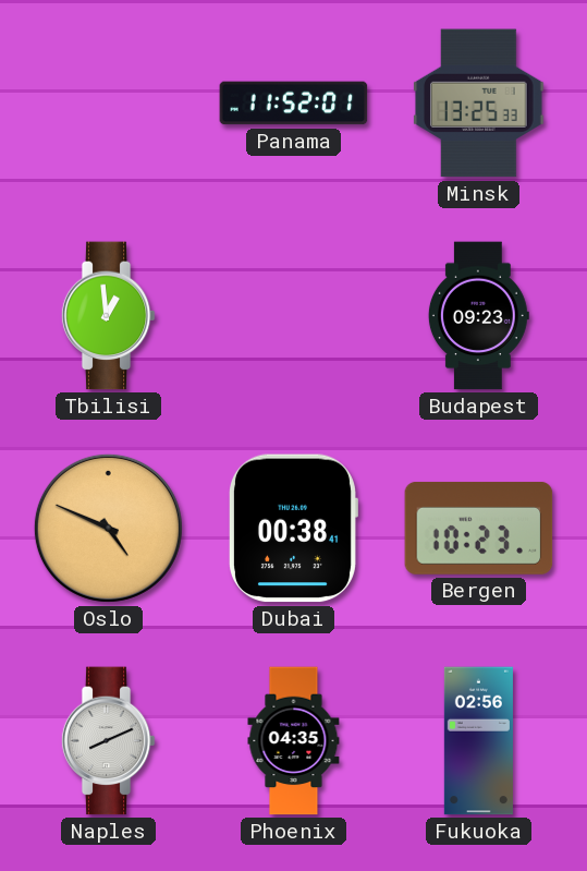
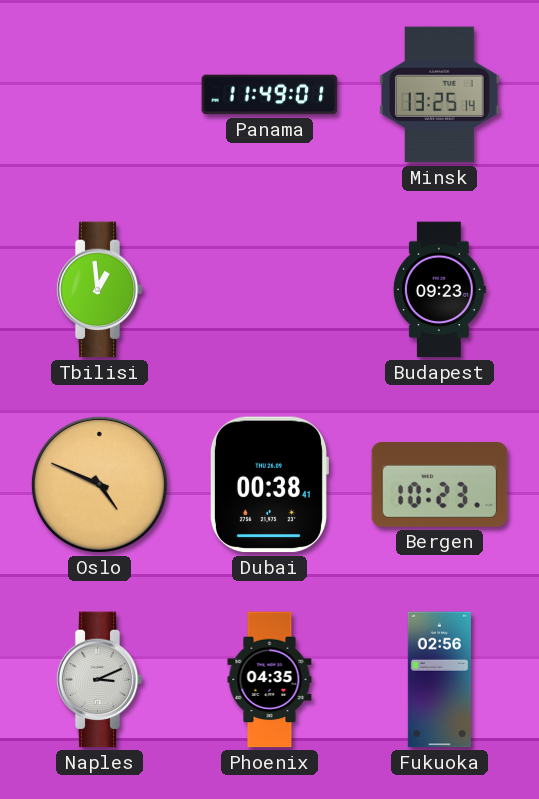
Panama: 11:52 -> 11:49 (270, 95)
Minsk: 13:25:33 -> 13:25:14 (440, 95)
Naples: 8:11 -> 3:11 (99, 680)
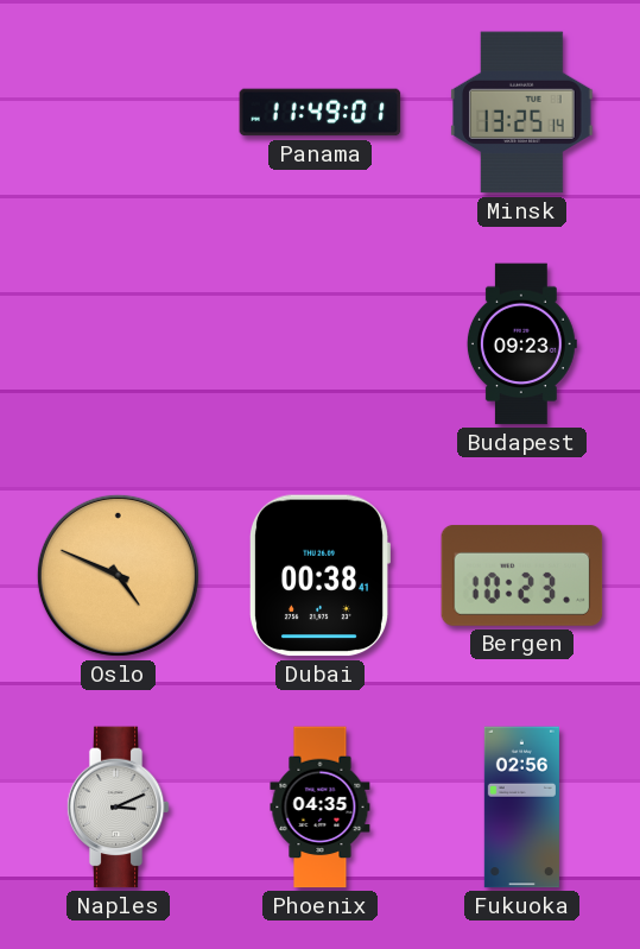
Tbilisi: 12:59 -> none (99, 290)
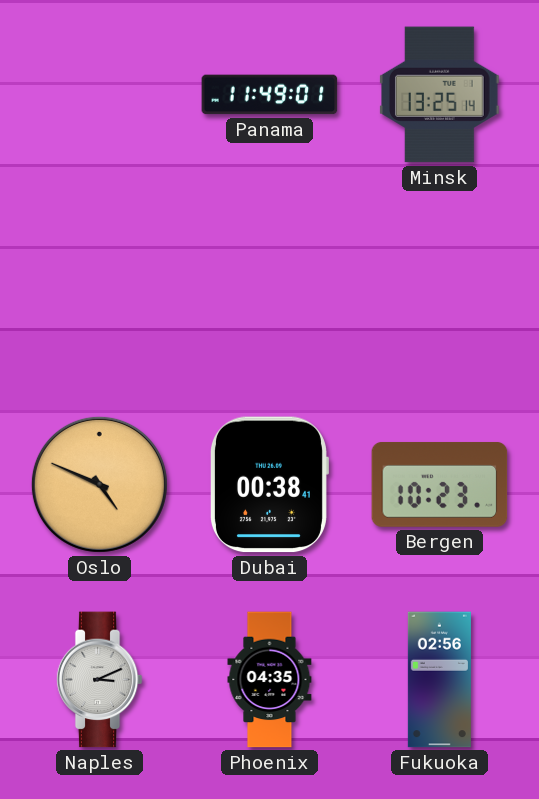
Budapest: 09:23 -> none (521, 344)
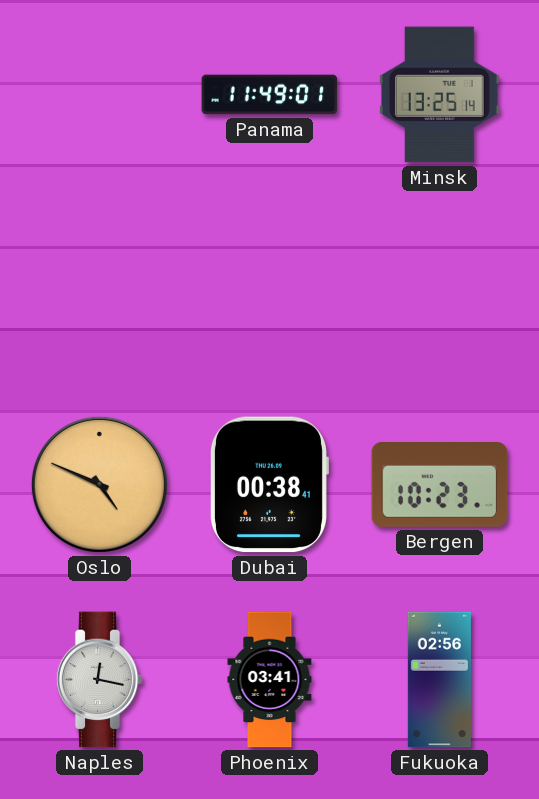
Naples: 3:11 -> 12:17 (99, 680)
Phoenix: 04:35 -> 03:41 (270, 680)
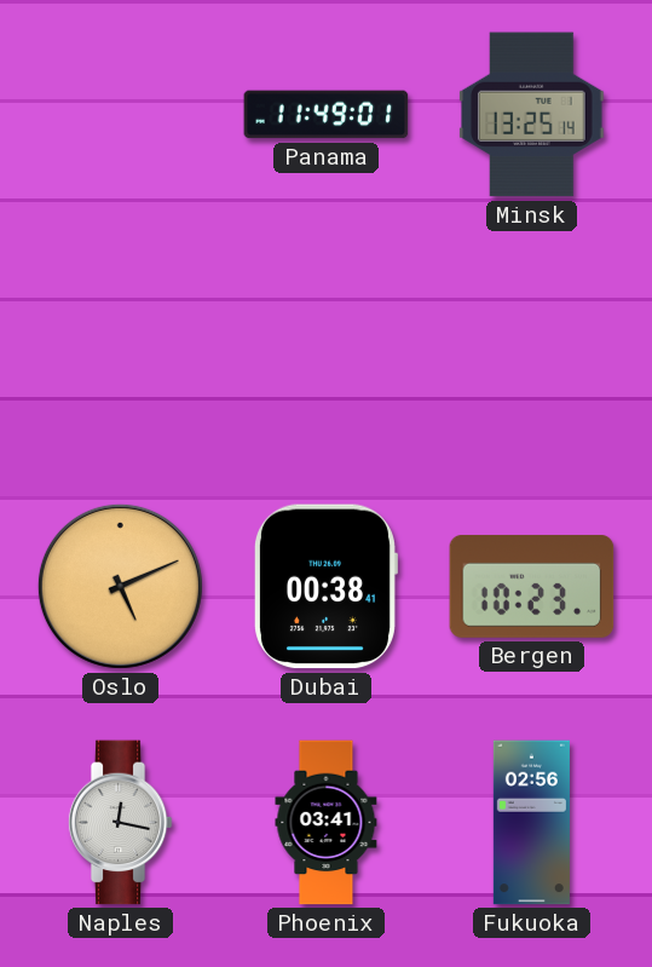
Oslo: 4:49 -> 5:11 (120, 586)
